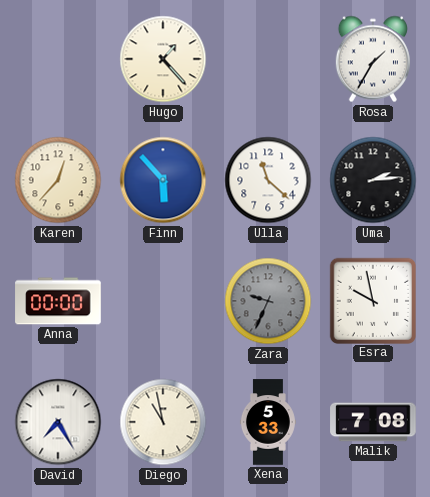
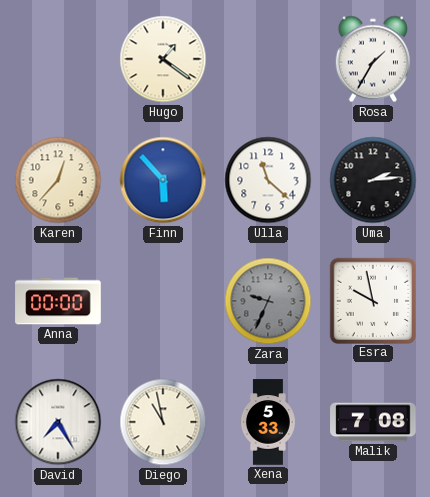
Hugo: 1:23 -> 1:21 (163, 59)
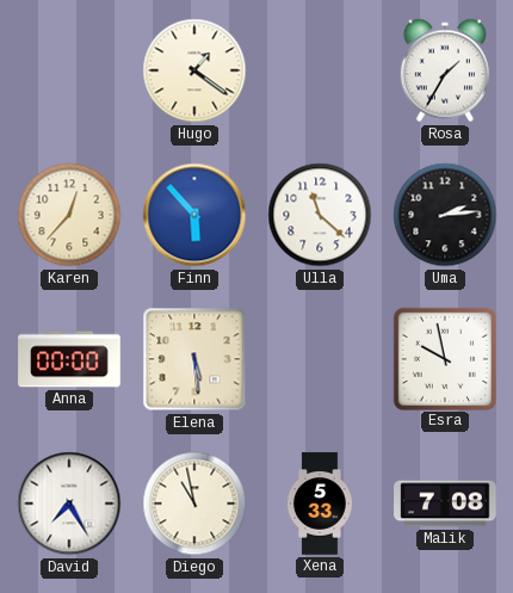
Elena: none -> 5:29 (194, 359)
Zara: 9:34 -> none (268, 301)
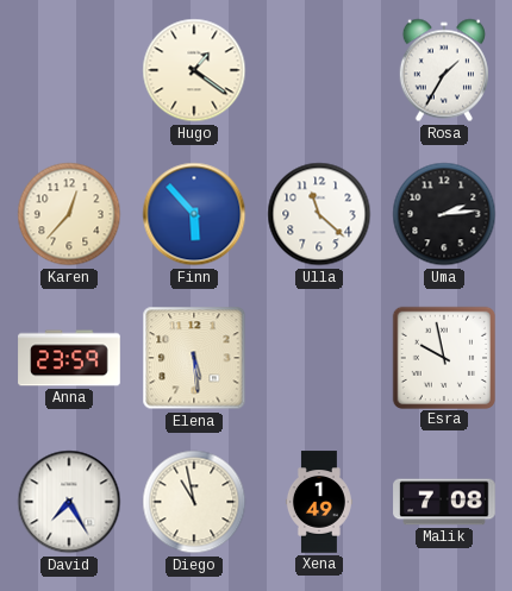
Anna: 00:00 -> 23:59 (69, 358)
Xena: 5:33 -> 1:49 (319, 502)
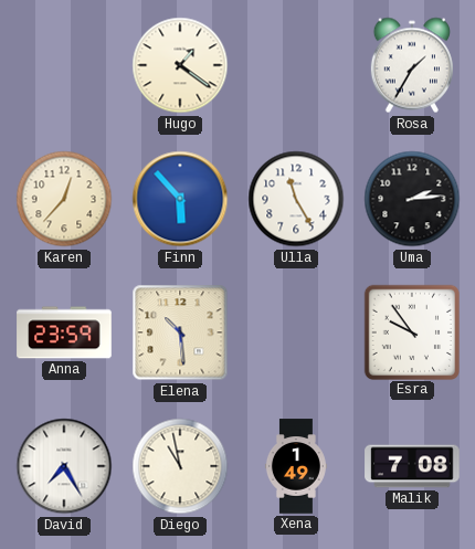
Ulla: 11:22 -> 11:25 (296, 199)
Elena: 5:29 -> 10:29 (180, 332)
Esra: 9:58 -> 9:54 (411, 331)
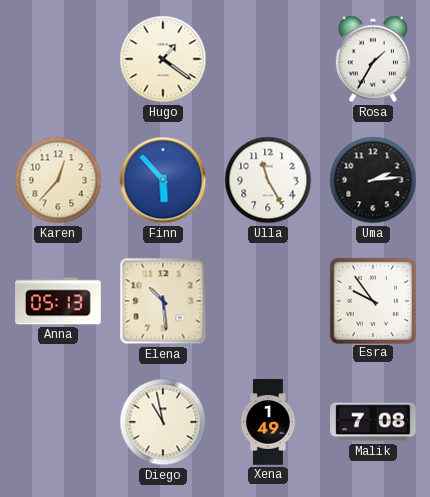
Anna: 23:59 -> 05:13 (58, 301)
David: 7:25 -> none (64, 466)
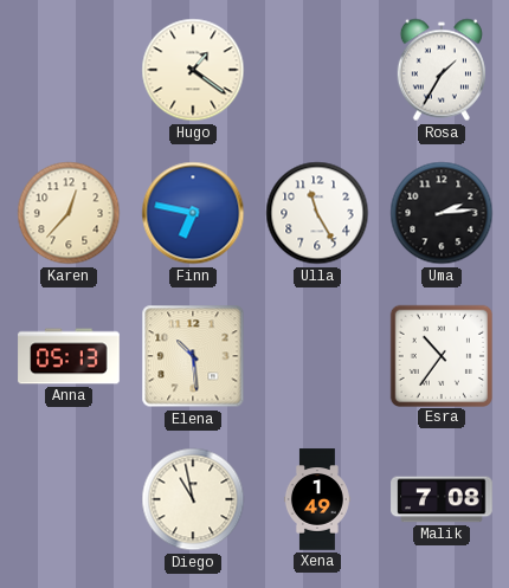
Finn: 5:53 -> 6:47 (193, 213)
Esra: 9:54 -> 10:36 (440, 355)
